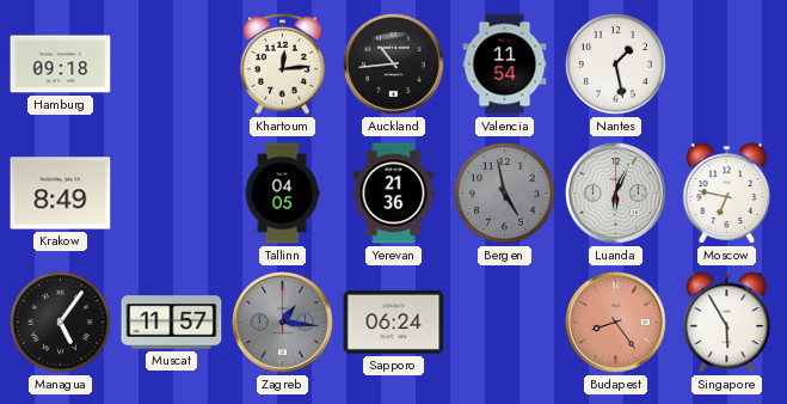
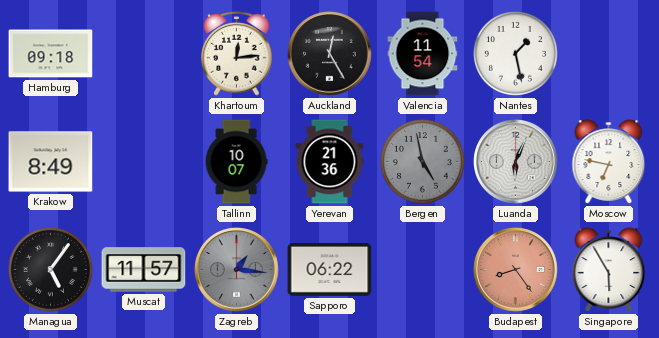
Auckland: 10:44 -> 12:25 (330, 54)
Tallinn: 04:05 -> 10:07 (236, 162)
Sapporo: 06:24 -> 06:22 (330, 269)
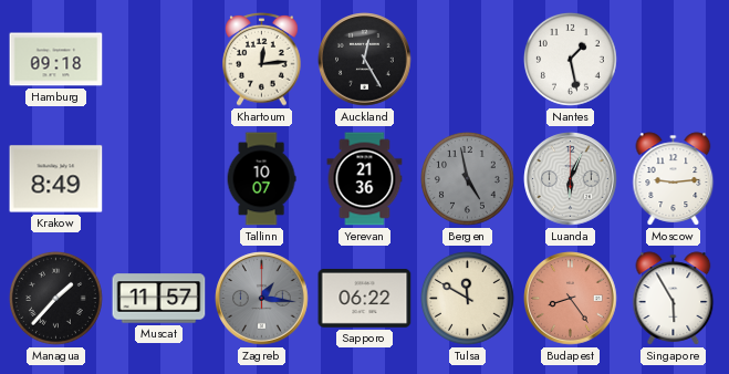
Valencia: 11:54 -> none (423, 54)
Moscow: 6:47 -> 9:14 (674, 179)
Managua: 5:06 -> 1:37 (55, 298)
Tulsa: none -> 11:50 (467, 298)
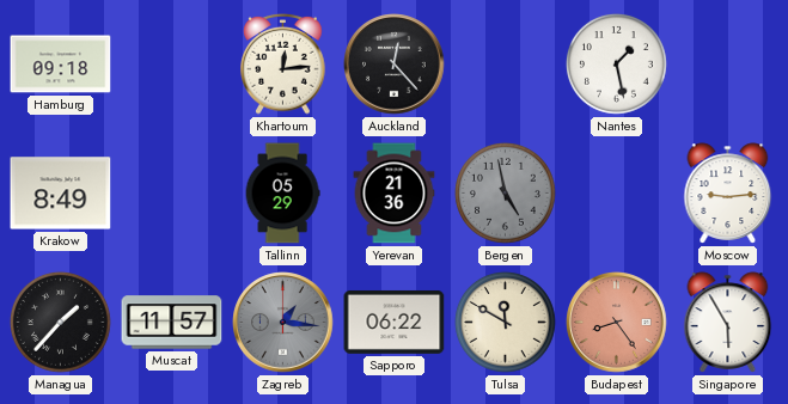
Auckland: 12:25 -> 12:23 (395, 65)
Tallinn: 10:07 -> 05:29 (282, 194)
Luanda: 6:04 -> none (571, 179)
